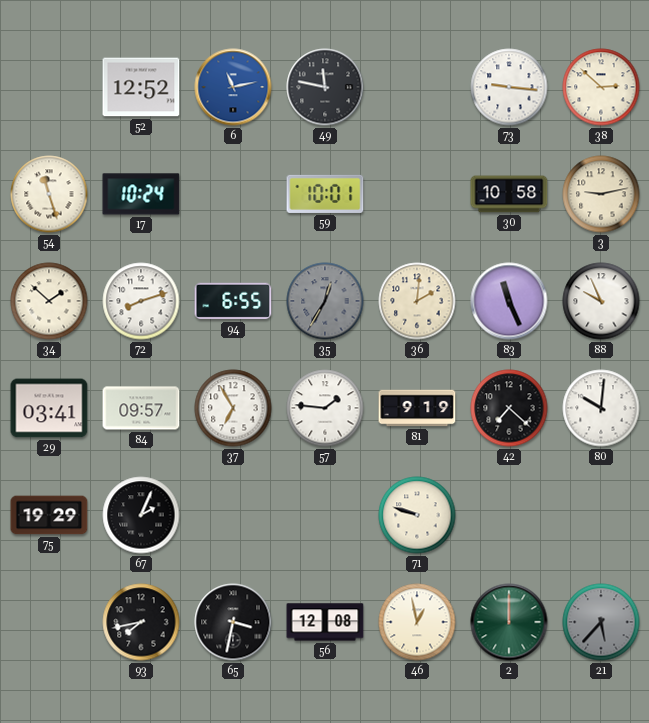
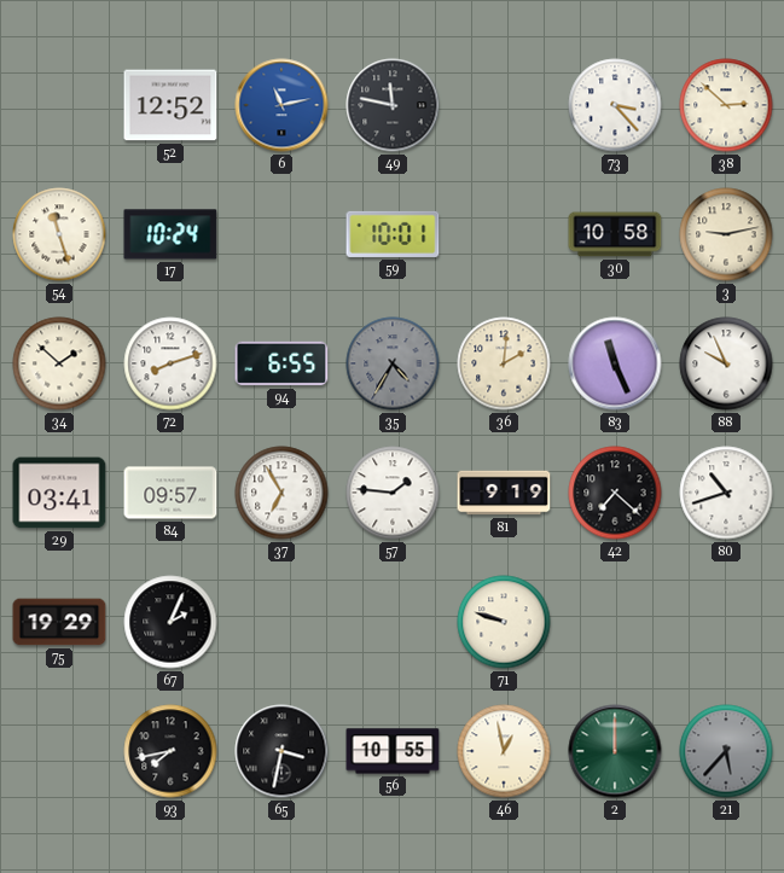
73: 9:16 -> 3:23 (615, 105)
35: 12:35 -> 4:35 (393, 363)
80: 10:01 -> 10:42 (726, 493)
56: 12:08 -> 10:55 (393, 751)
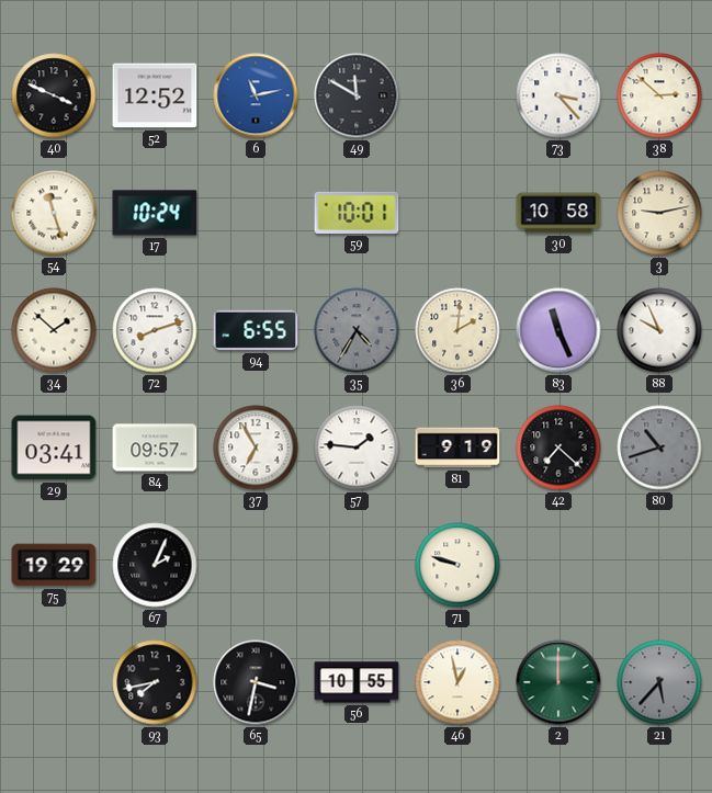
40: none -> 3:49 (54, 95)
49: 11:47 -> 11:50 (357, 95)
80 dial: white -> grey (659, 448)
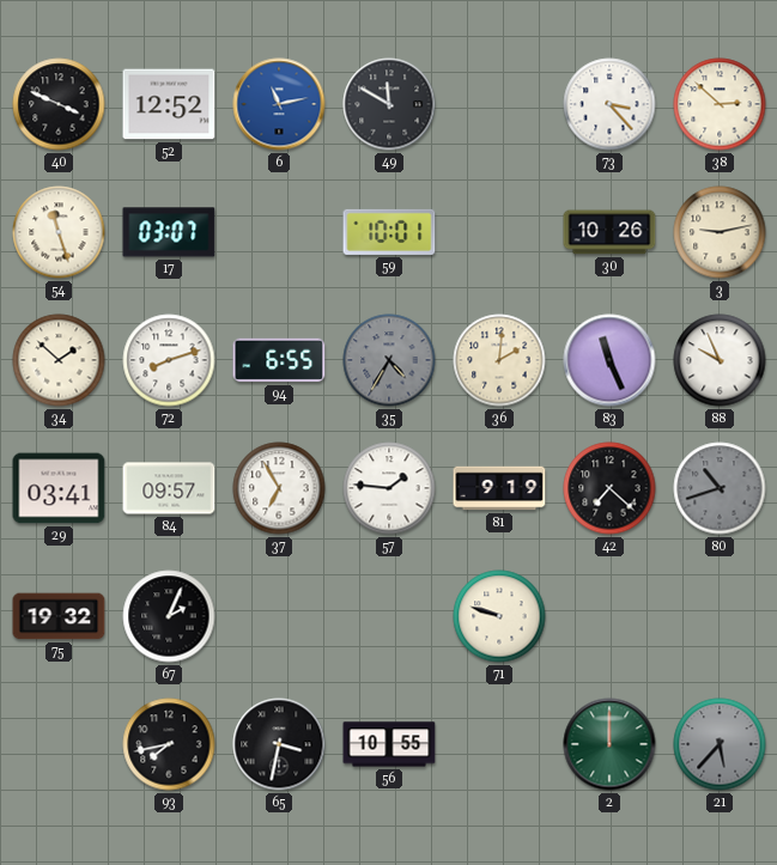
17: 10:24 -> 03:07 (169, 232)
30: 10:58 -> 10:26 (609, 232)
75: 19:29 -> 19:32 (59, 616)
46: 12:58 -> none (457, 682)
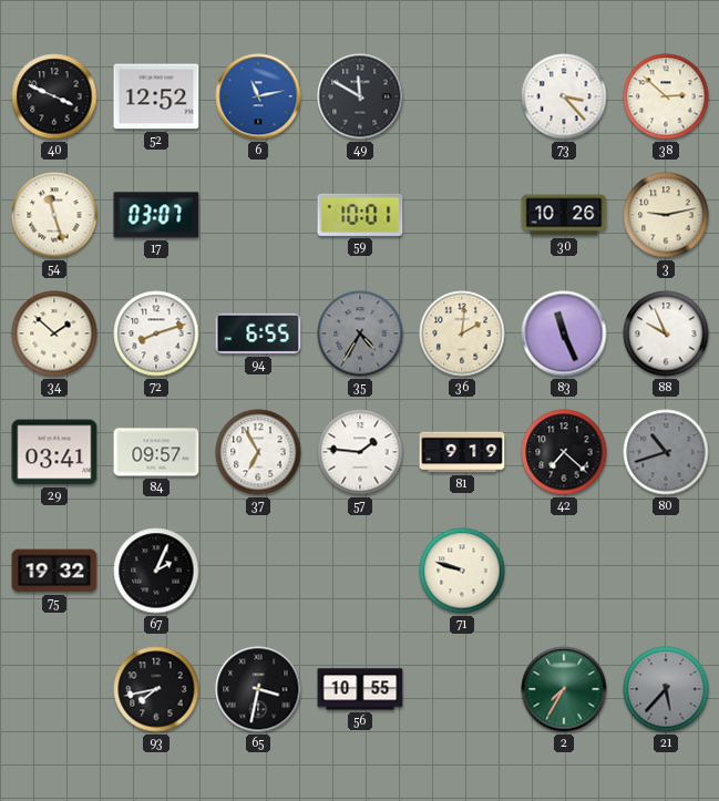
2: 12:00 -> 7:35 (564, 689)
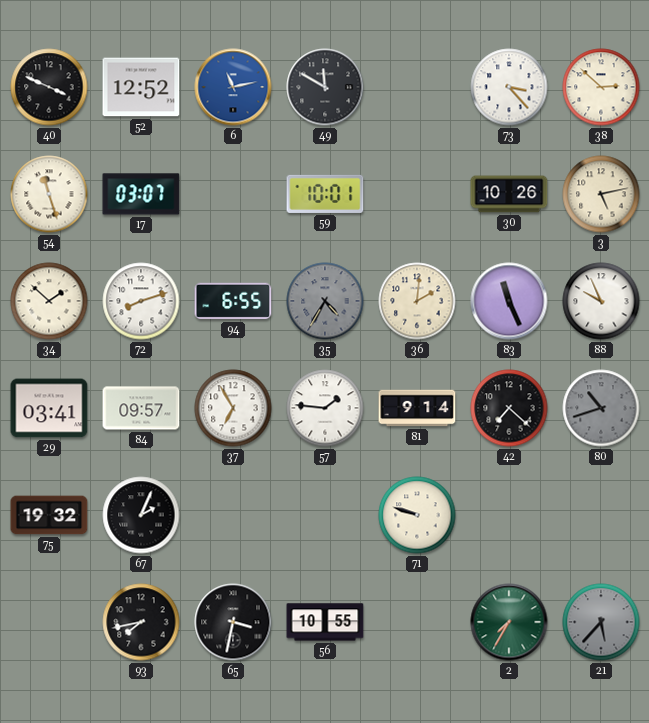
3: 9:13 -> 5:13 (601, 194)
81: 9:19 -> 9:14 (417, 408)
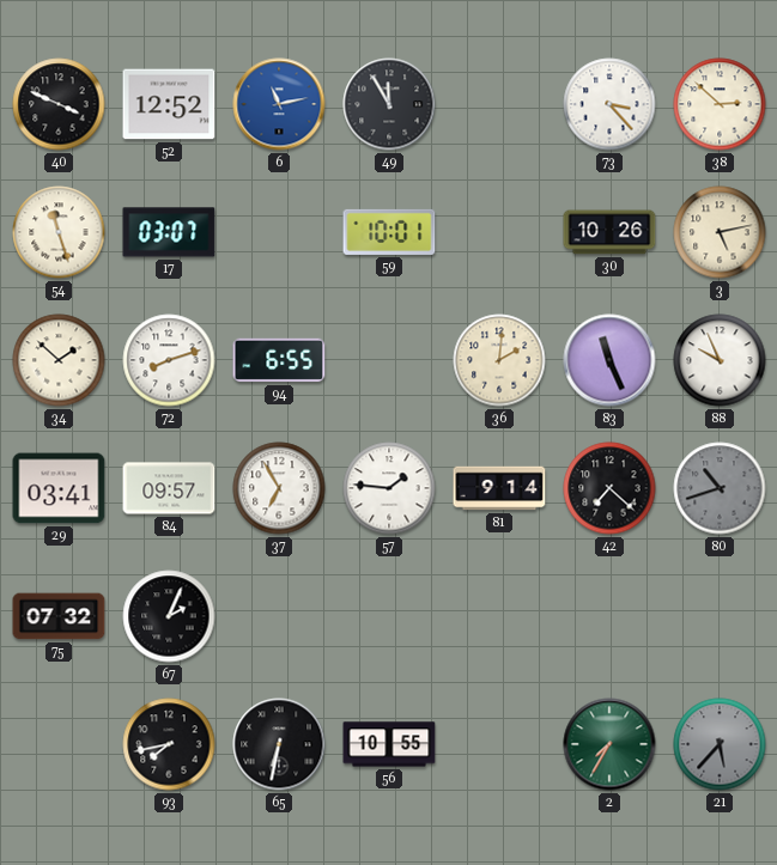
49: 11:50 -> 11:55 (389, 104)
35: 4:35 -> none (325, 301)
75: 19:32 -> 07:32 (59, 616)
71: 9:48 -> none (417, 515)
65: 3:32 -> 6:32 (279, 744)
